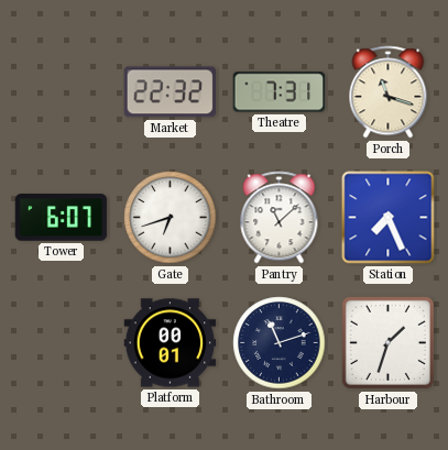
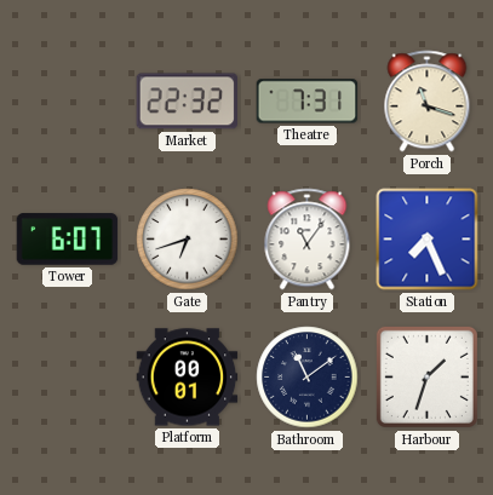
Pantry: 11:08 -> 11:06 (308, 240)
Bathroom: 11:12 -> 11:09 (308, 378)
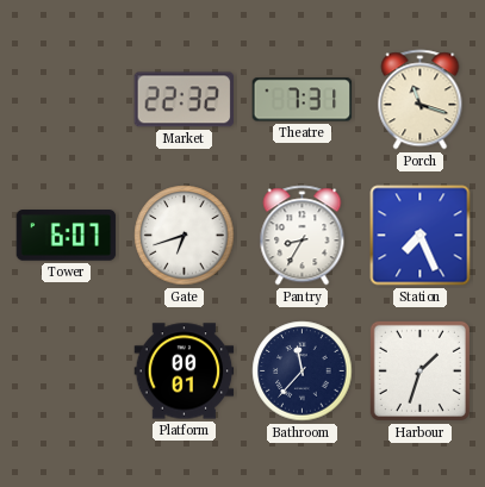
Pantry: 11:06 -> 8:35 (303, 236)
Bathroom: 11:09 -> 11:37 (303, 372)
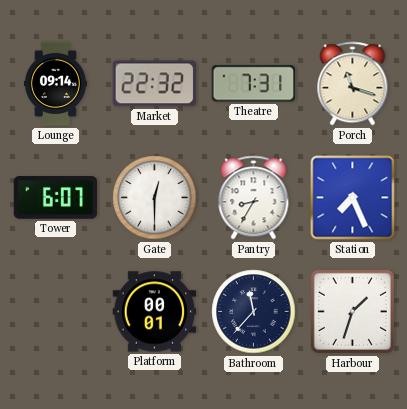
Lounge: none -> 09:14 (55, 84)
Gate: 6:42 -> 12:30 (155, 198)
